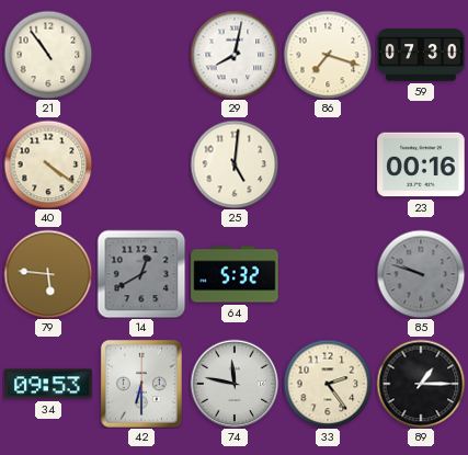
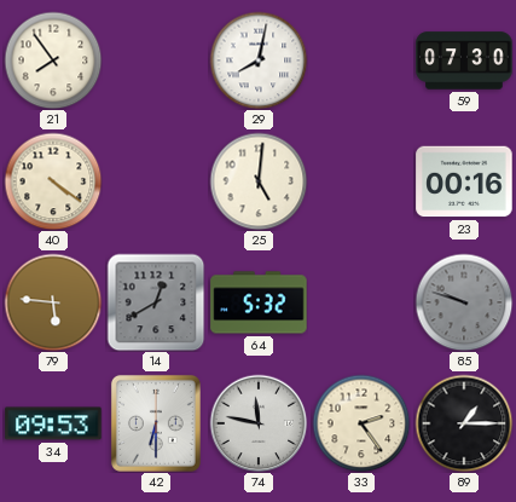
21: 10:54 -> 7:54 (53, 60)
86: 7:18 -> none (328, 55)
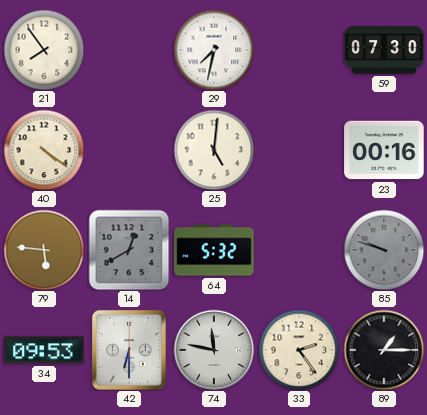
29: 8:02 -> 7:32 (214, 50)
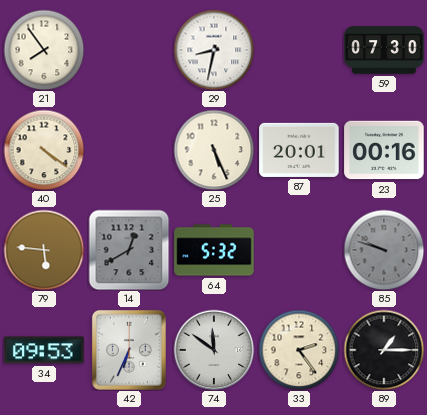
29: 7:32 -> 8:32 (214, 50)
25: 5:01 -> 5:26 (214, 150)
87: none -> 20:01 (299, 150)
42: 6:30 -> 6:34 (129, 350)
74: 11:47 -> 11:51 (214, 350)
